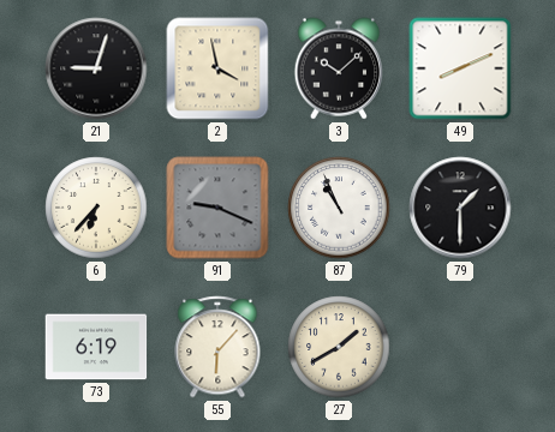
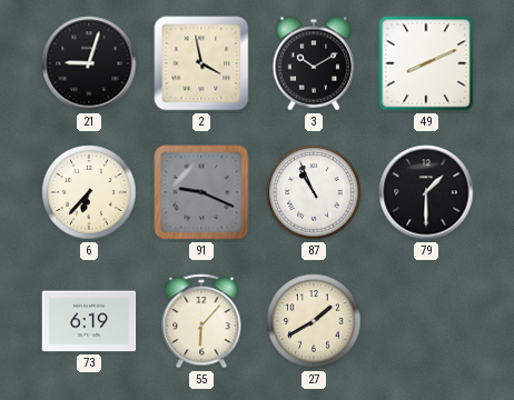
3: 10:08 -> 10:10 (314, 63)
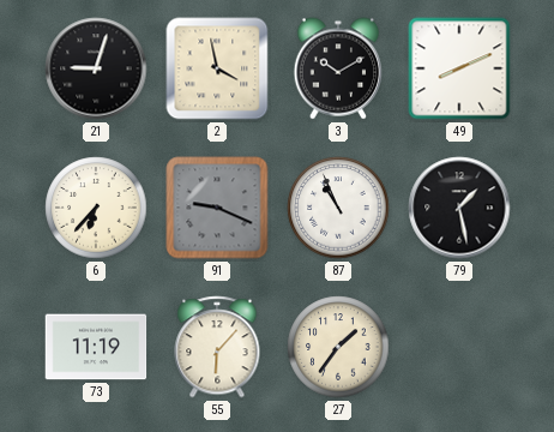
79: 1:30 -> 1:28 (459, 208)
73: 6:19 -> 11:19 (96, 347)
27: 1:40 -> 1:36 (338, 347)
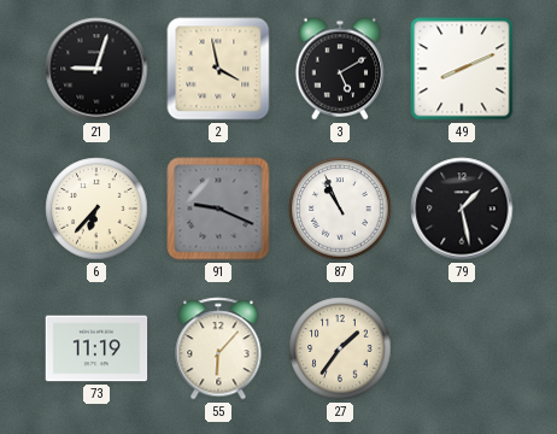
3: 10:10 -> 5:10 (340, 69)
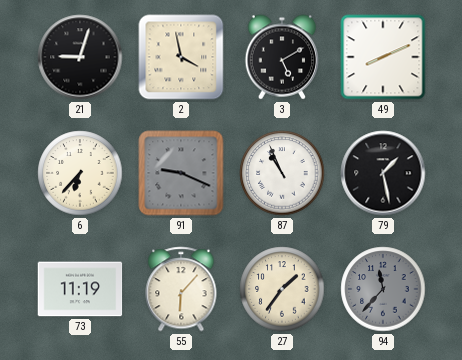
94: none -> 11:37 (383, 289)
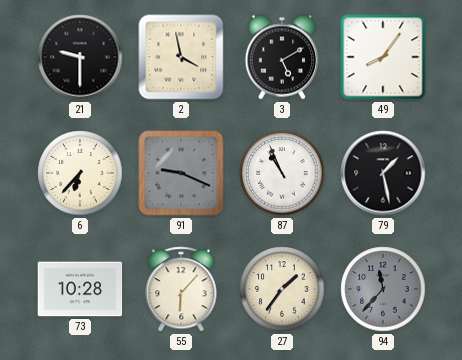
21: 9:03 -> 9:30 (80, 57)
49: 8:11 -> 8:06 (383, 57)
73: 11:19 -> 10:28 (80, 289)
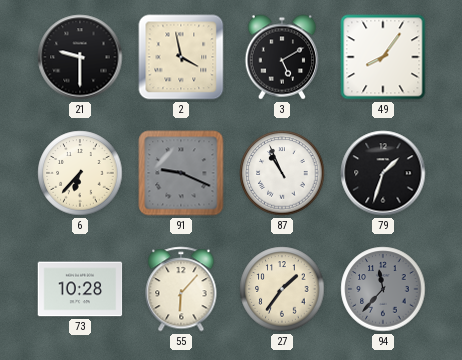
79: 1:28 -> 1:33 (383, 173)
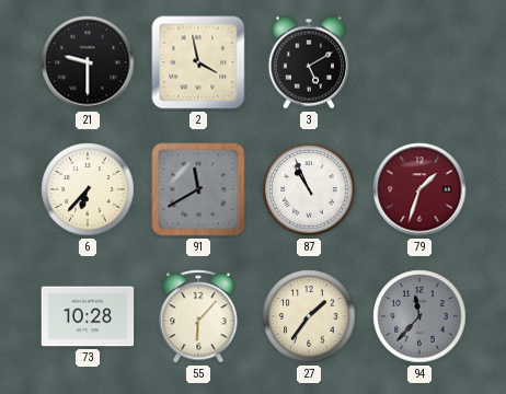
49: 8:06 -> none (383, 57)
91: 9:19 -> 11:40 (198, 189)
79 dial: black -> burgundy (419, 189)
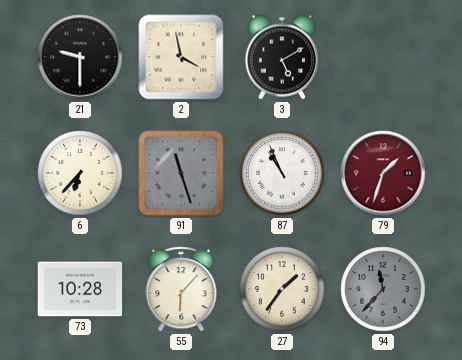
91: 11:40 -> 11:27 (181, 173)
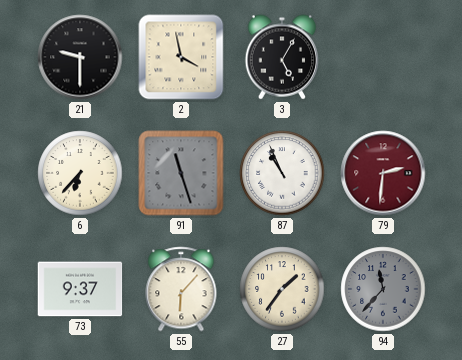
3: 5:10 -> 5:05 (282, 57)
79: 1:33 -> 2:31 (383, 173)
73: 10:28 -> 9:37 (80, 289)
